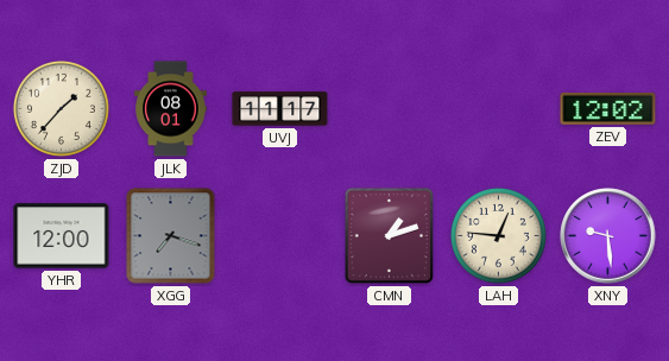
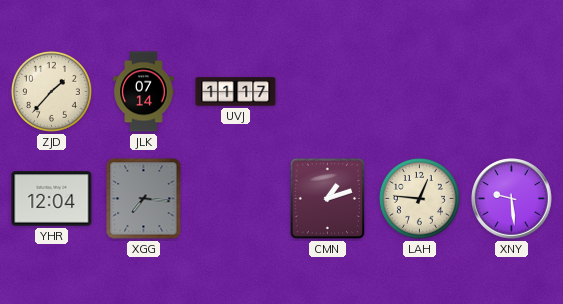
JLK: 08:01 -> 07:14 (144, 92)
ZEV: 12:02 -> none (608, 109)
YHR: 12:00 -> 12:04 (52, 199)
XGG: 7:18 -> 7:16 (144, 199)
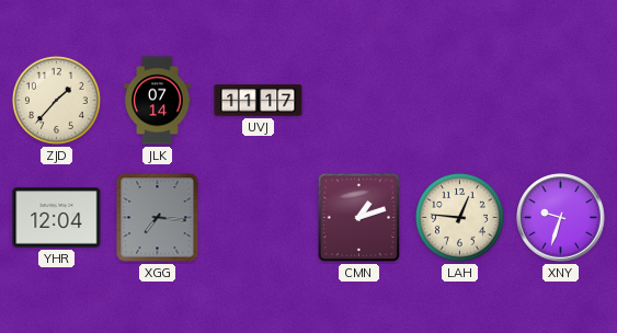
XNY: 9:29 -> 9:33 (561, 218)
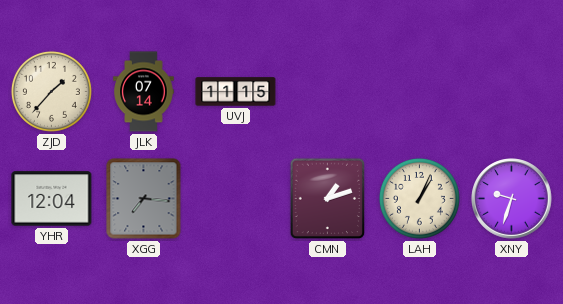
UVJ: 11:17 -> 11:15 (236, 92)
LAH: 12:46 -> 1:04 (419, 198)
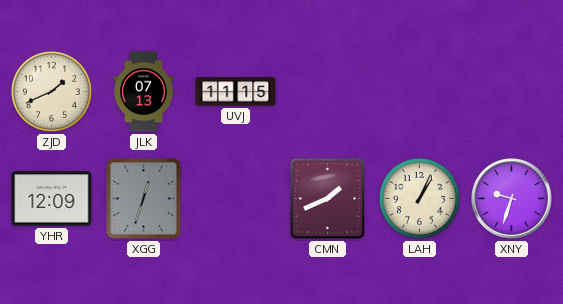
ZJD: 1:37 -> 1:41 (51, 91)
JLK: 07:14 -> 07:13 (144, 92)
YHR: 12:04 -> 12:09 (52, 199)
XGG: 7:16 -> 12:33 (144, 199)
CMN: 1:12 -> 1:41 (328, 199)
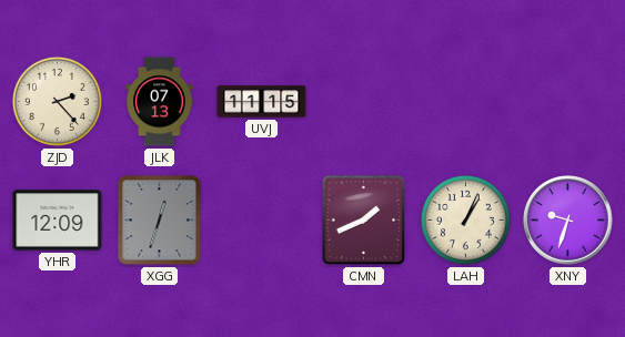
ZJD: 1:41 -> 2:23 (57, 101)
